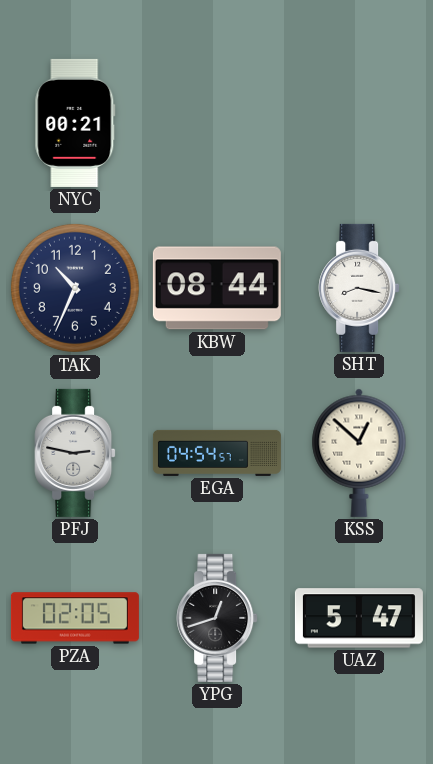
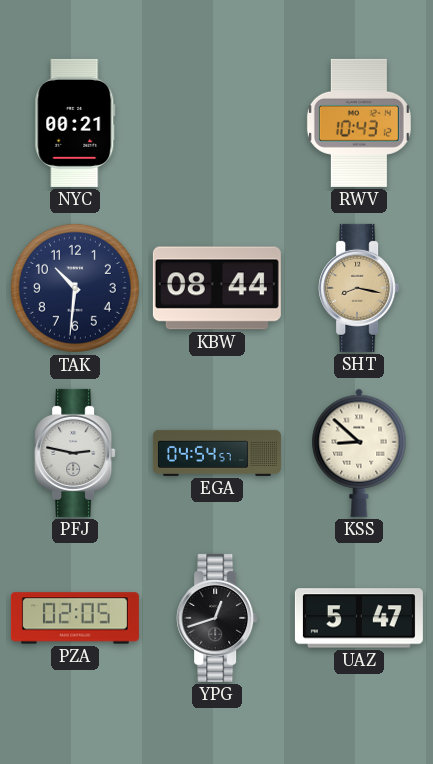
RWV: none -> 10:43 (359, 123)
TAK: 10:34 -> 10:31 (75, 288)
SHT dial: white -> champagne (359, 288)
KSS: 12:52 -> 8:52 (359, 453)
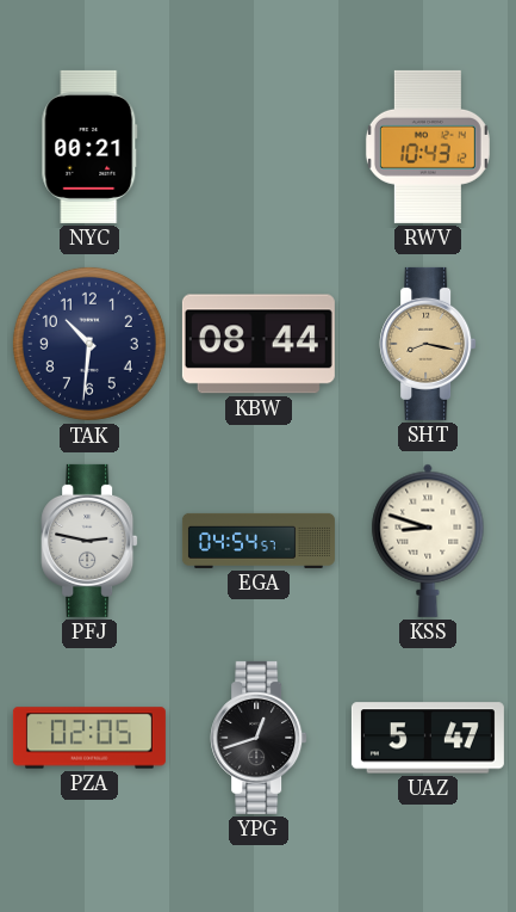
KSS: 8:52 -> 8:48 (428, 541)
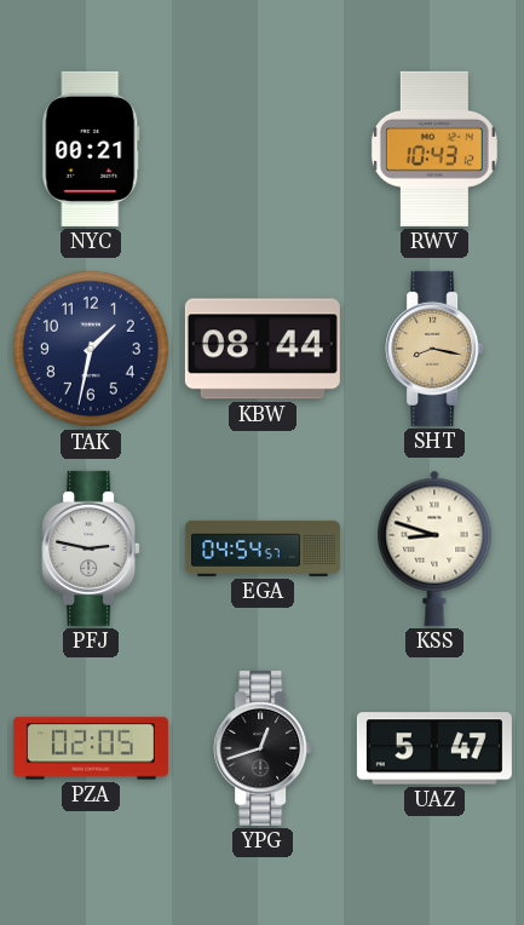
TAK: 10:31 -> 1:32 (91, 349)
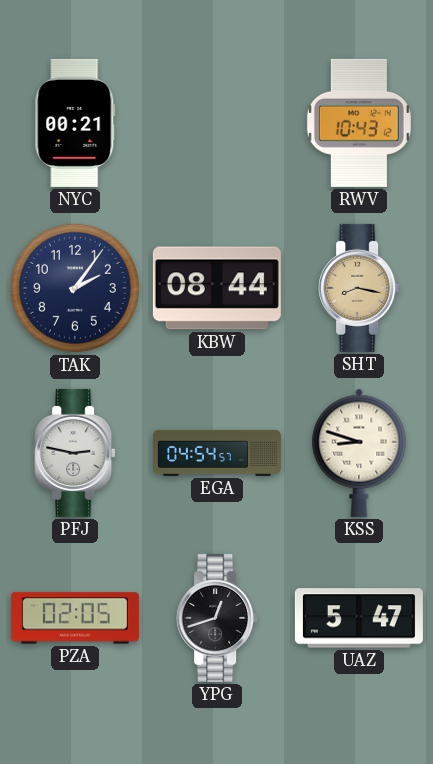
TAK: 1:32 -> 2:06 (75, 288)
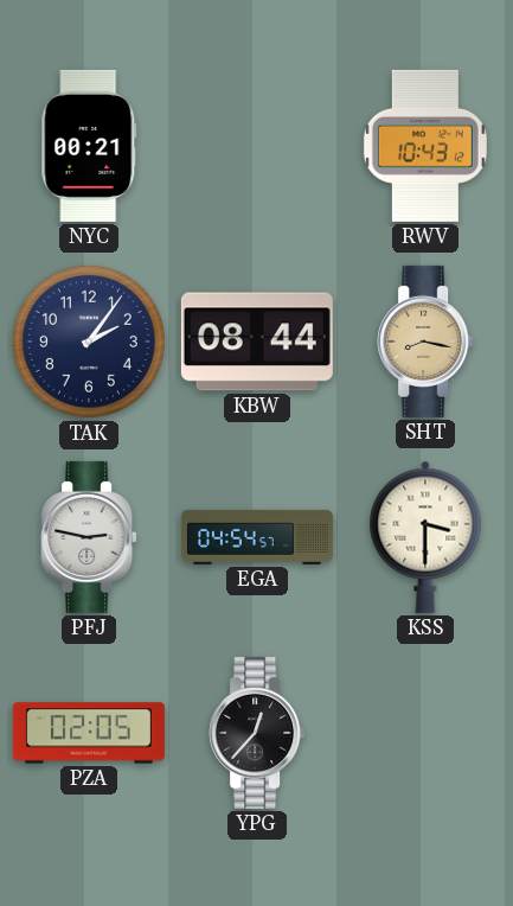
KSS: 8:48 -> 3:30 (425, 537)
YPG: 12:42 -> 12:37 (257, 733)
UAZ: 5:47 -> none (359, 618)
